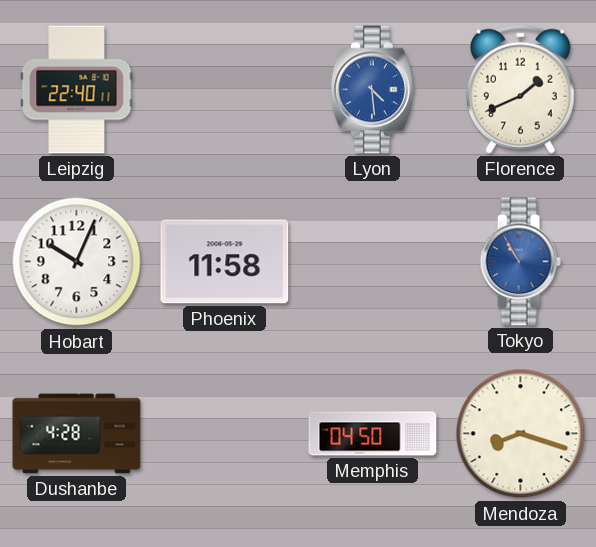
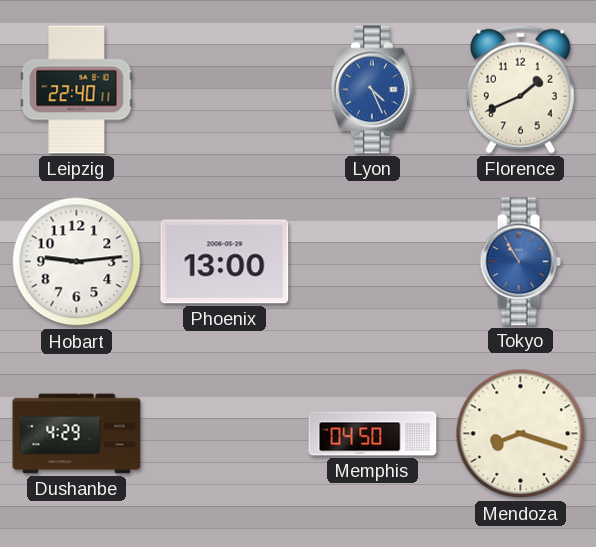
Lyon: 4:29 -> 4:26 (372, 90)
Hobart: 10:04 -> 9:14 (77, 262)
Phoenix: 11:58 -> 13:00 (225, 262)
Dushanbe: 4:28 -> 4:29 (77, 434)
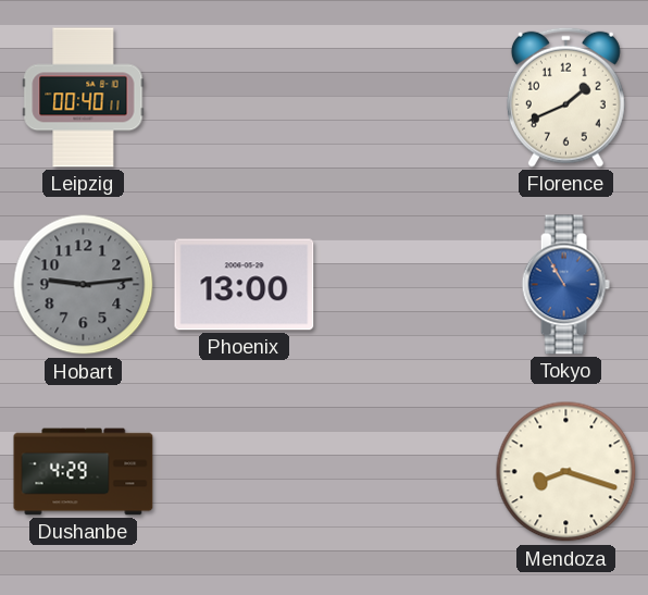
Leipzig: 22:40 -> 00:40 (84, 98)
Lyon: 4:26 -> none (372, 90)
Hobart dial: white -> grey (84, 285)
Memphis: 04:50 -> none (373, 434)
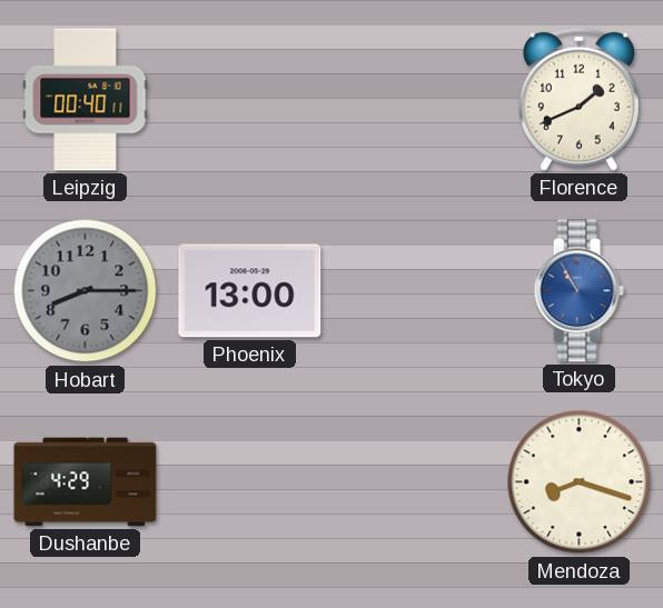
Hobart: 9:14 -> 8:15 (86, 291)
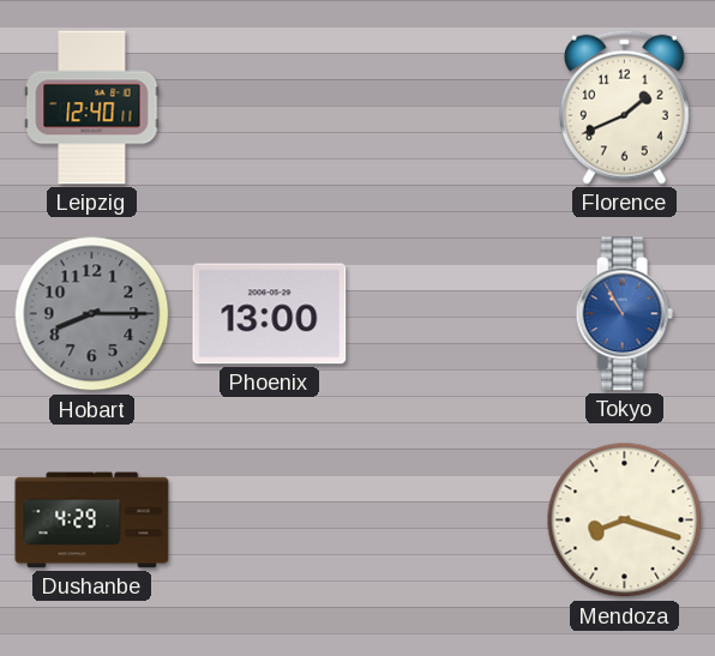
Leipzig: 00:40 -> 12:40 (92, 108)
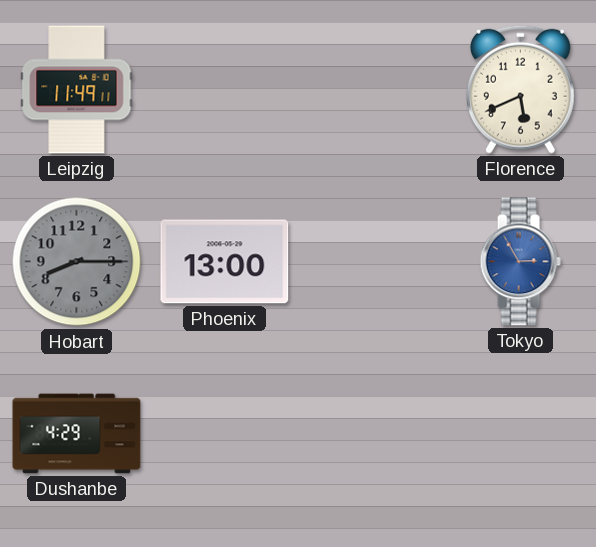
Leipzig: 12:40 -> 11:49 (77, 90)
Florence: 1:41 -> 5:41 (520, 89)
Tokyo: 10:55 -> 2:55 (520, 262)
Mendoza: 8:18 -> none (625, 520)
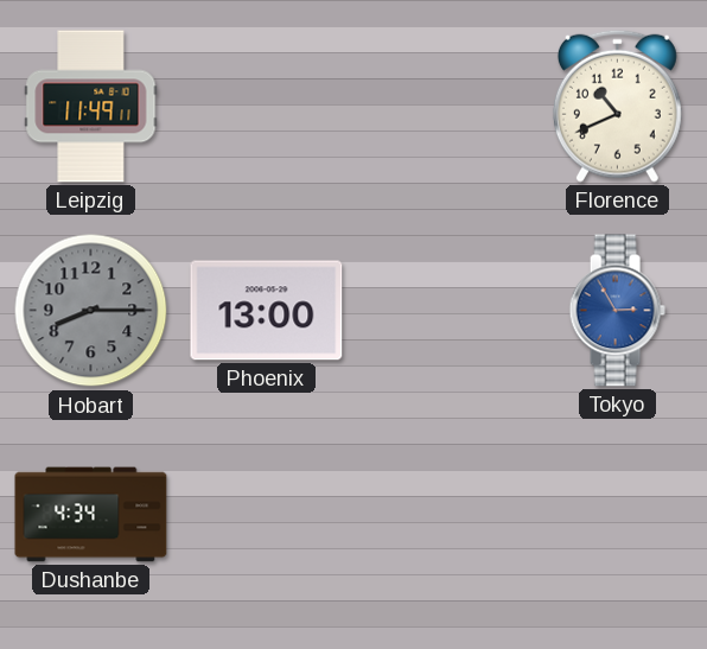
Florence: 5:41 -> 10:41 (617, 106)
Dushanbe: 4:29 -> 4:34 (91, 515)
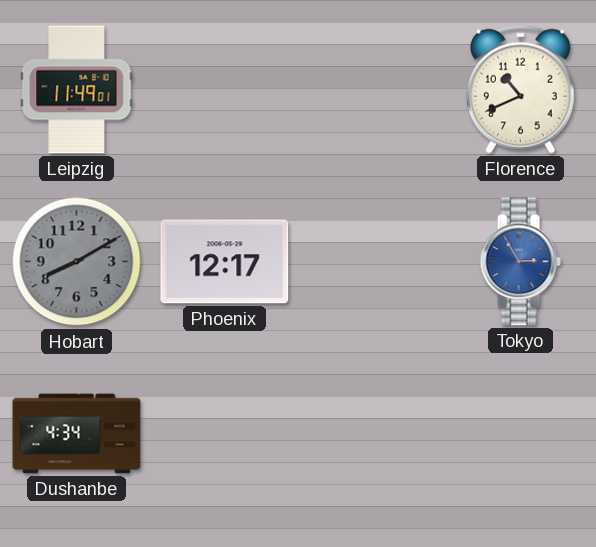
Leipzig: 11:49:11 -> 11:49:01 (77, 90)
Hobart: 8:15 -> 8:10 (77, 262)
Phoenix: 13:00 -> 12:17 (225, 262)
